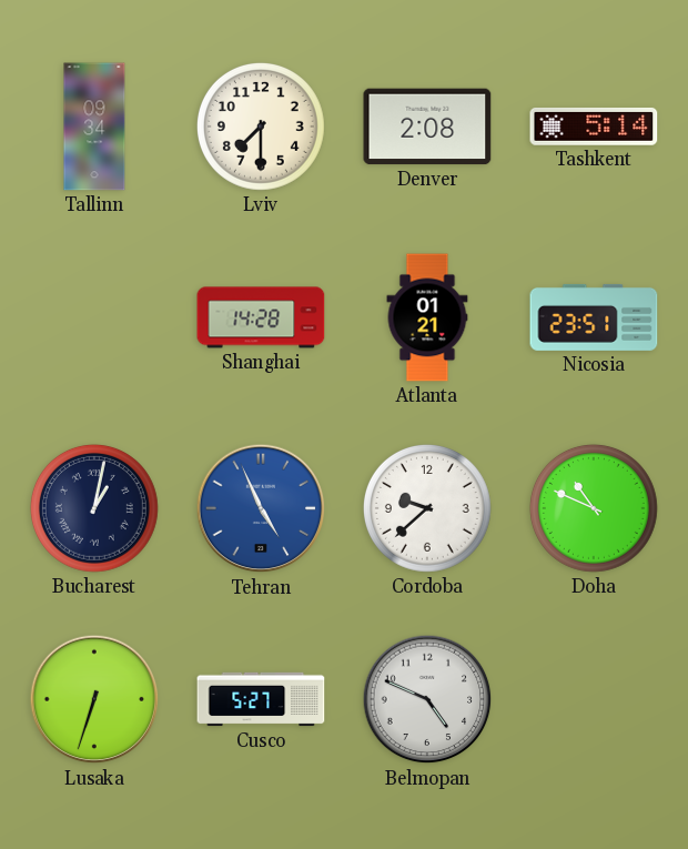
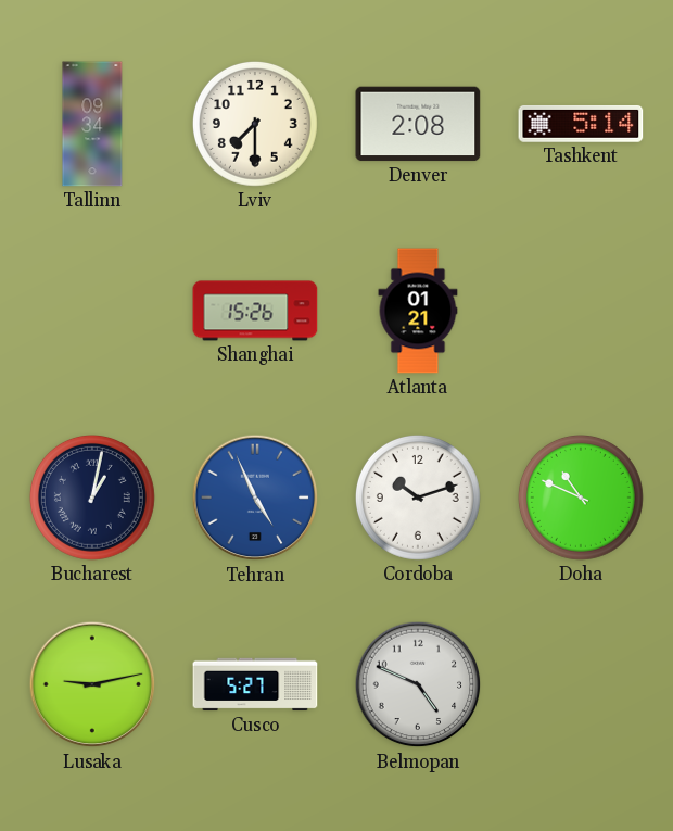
Shanghai: 14:28 -> 15:26 (255, 311)
Nicosia: 23:51 -> none (594, 317)
Cordoba: 9:38 -> 10:12 (418, 498)
Lusaka: 6:33 -> 9:13 (92, 684)
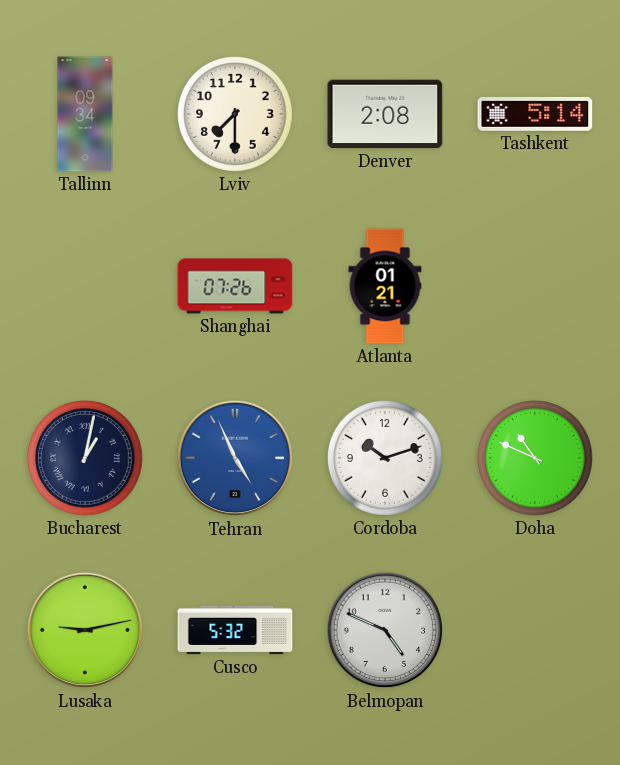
Shanghai: 15:26 -> 07:26 (235, 286)
Cusco: 5:27 -> 5:32 (235, 630)
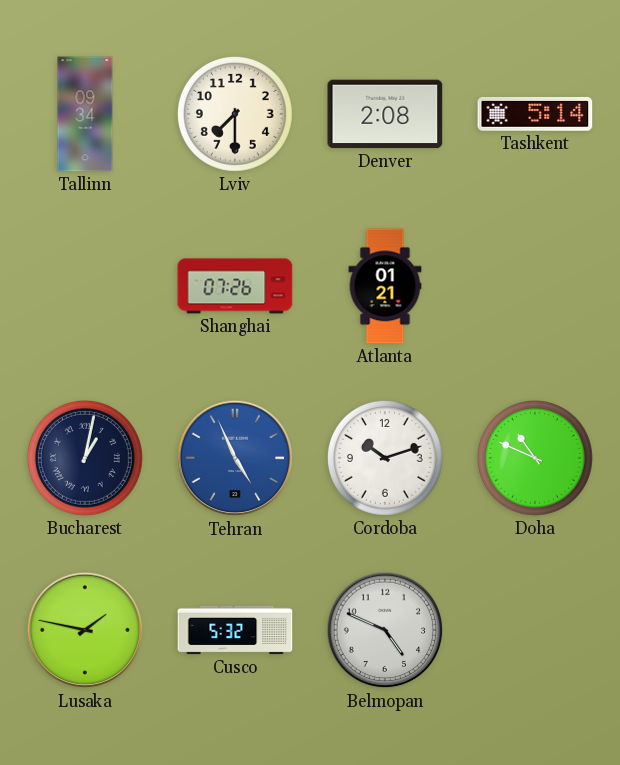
Lusaka: 9:13 -> 1:47 (85, 630)
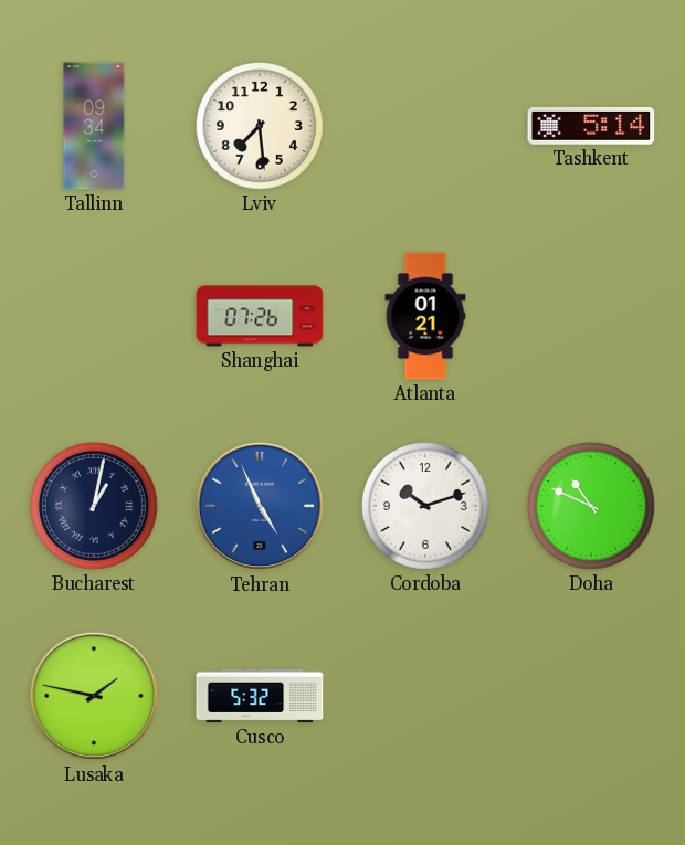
Lviv: 7:30 -> 7:29 (260, 126)
Denver: 2:08 -> none (385, 114)
Belmopan: 4:49 -> none (385, 630)
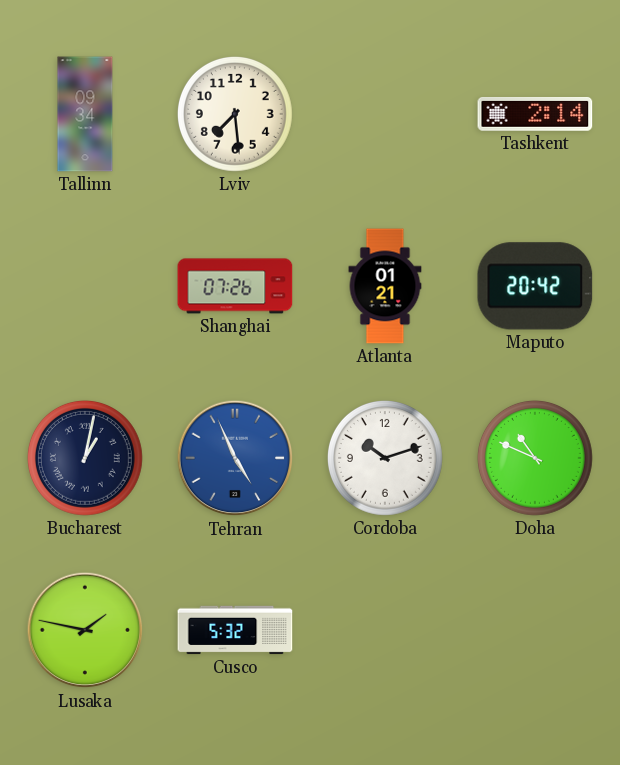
Tashkent: 5:14 -> 2:14 (535, 114)
Maputo: none -> 20:42 (535, 286)
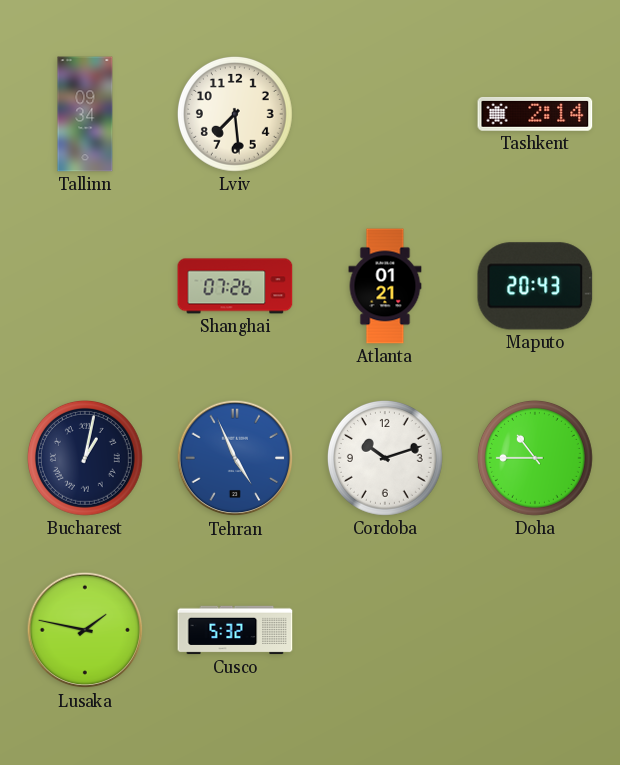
Maputo: 20:42 -> 20:43 (535, 286)
Doha: 10:49 -> 10:45 (535, 458)
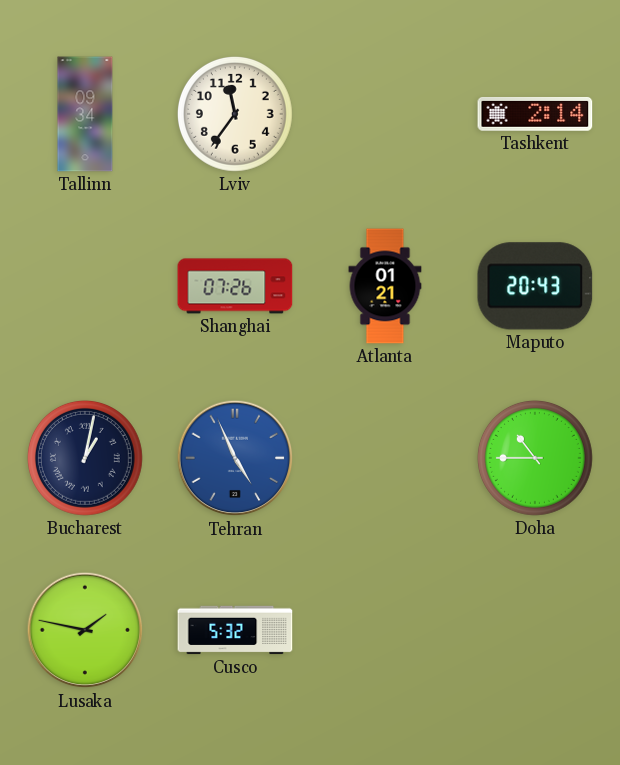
Lviv: 7:29 -> 11:36 (235, 114)
Cordoba: 10:12 -> none (385, 458)
